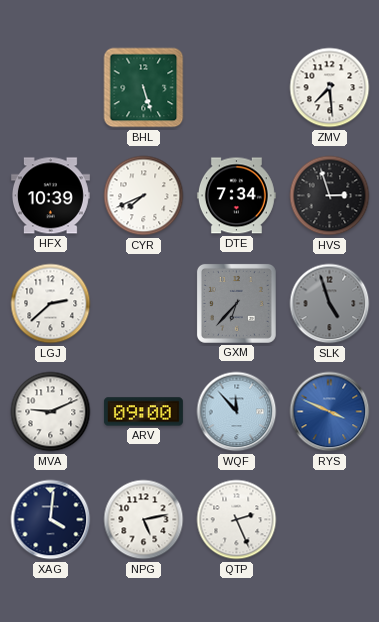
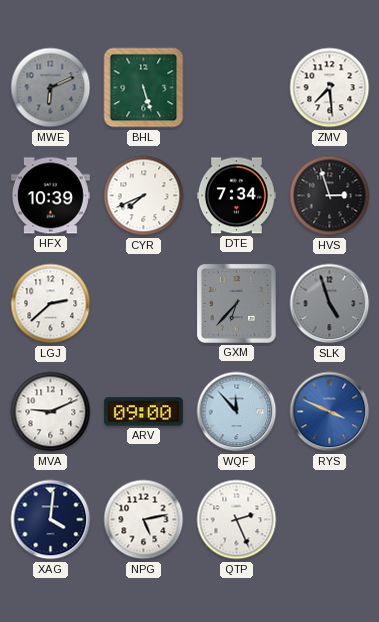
MWE: none -> 6:11 (51, 88)
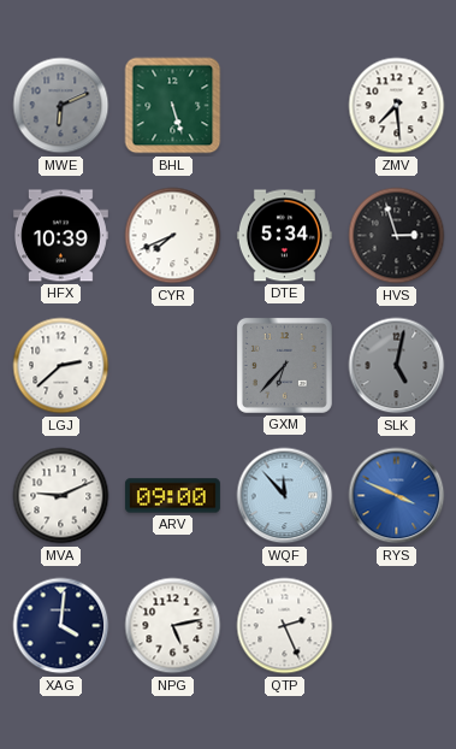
DTE: 7:34 -> 5:34 (284, 236)
SLK: 4:57 -> 5:02 (397, 366)
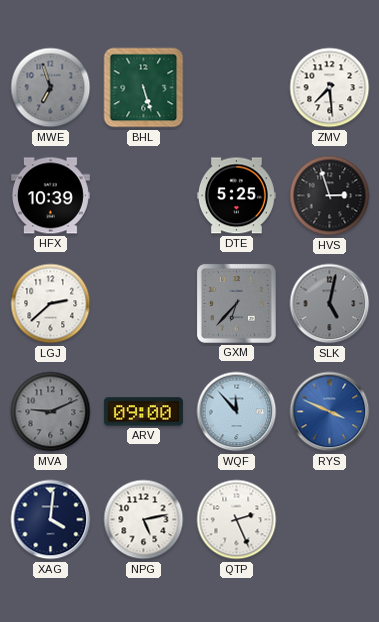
MWE: 6:11 -> 6:57 (51, 88)
CYR: 7:41 -> none (173, 236)
DTE: 5:34 -> 5:25 (236, 196)
MVA dial: white -> grey (51, 412)
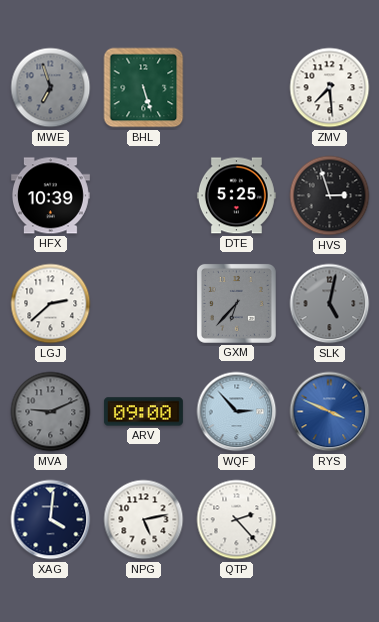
WQF: 11:53 -> 2:53 (237, 412)
QTP: 2:26 -> 2:23 (237, 520)
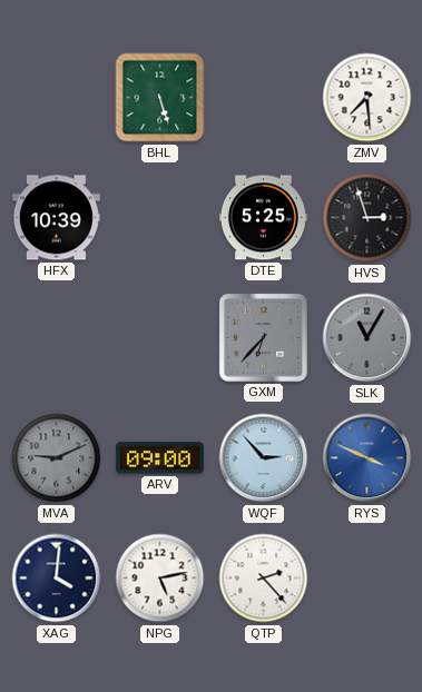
MWE: 6:57 -> none (51, 88)
LGJ: 2:38 -> none (51, 304)
SLK: 5:02 -> 11:05 (367, 338)
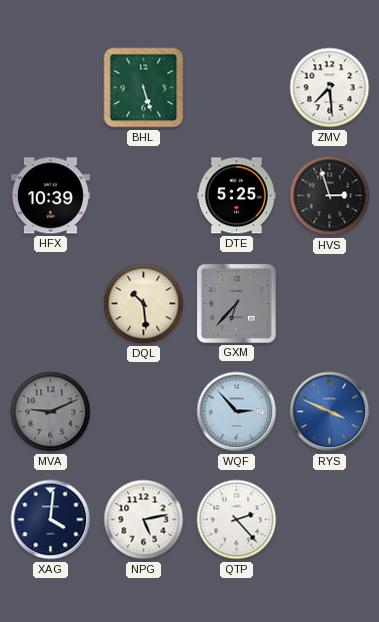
DQL: none -> 10:29 (144, 304)
SLK: 11:05 -> none (367, 338)
ARV: 09:00 -> none (159, 458)
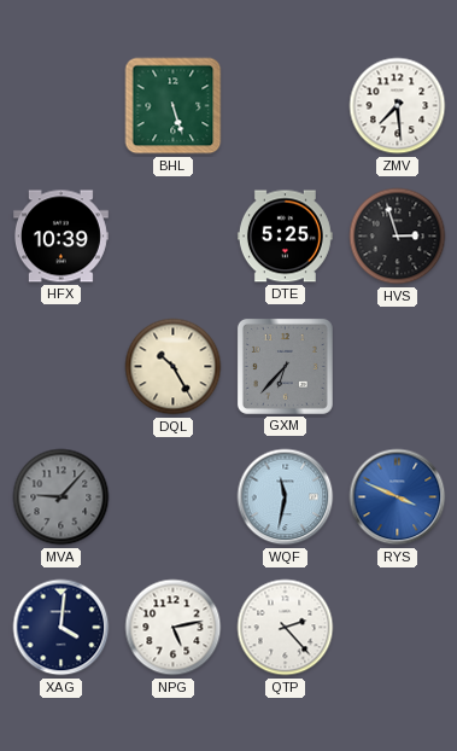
DQL: 10:29 -> 10:25 (174, 367)
MVA: 9:11 -> 9:07 (61, 497)
WQF: 2:53 -> 11:32 (286, 497)
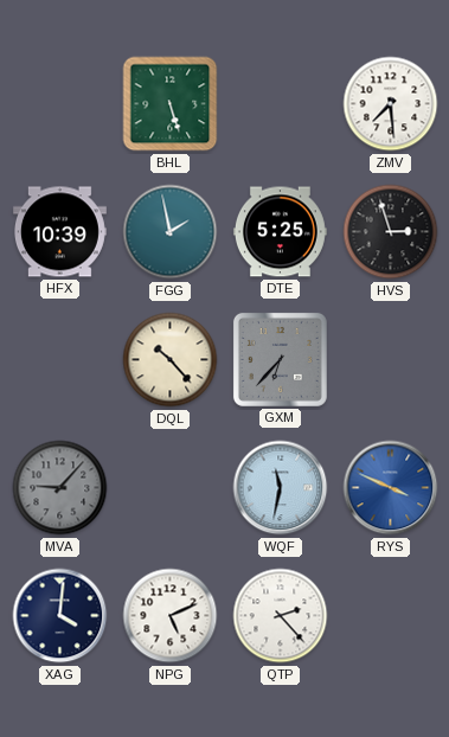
FGG: none -> 1:58 (171, 232)
DQL: 10:25 -> 10:23 (171, 360)
NPG: 5:13 -> 5:11 (171, 616)
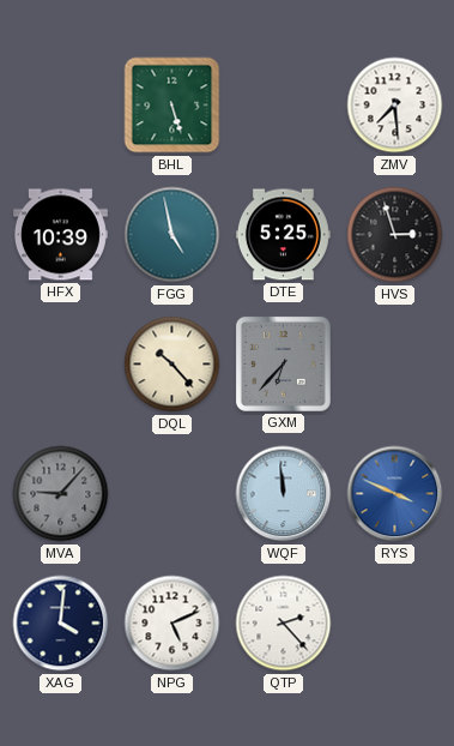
FGG: 1:58 -> 4:58 (172, 235)
WQF: 11:32 -> 11:59 (284, 494)
